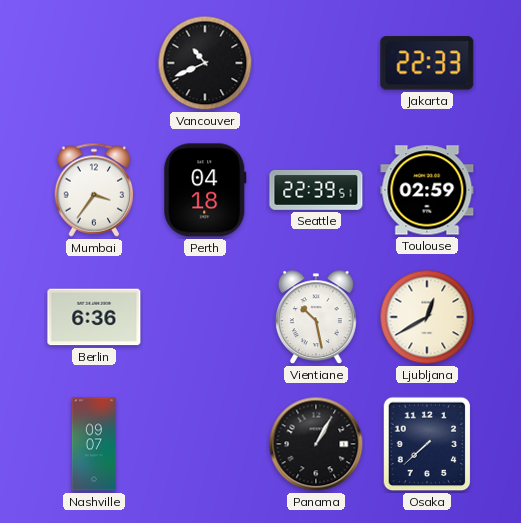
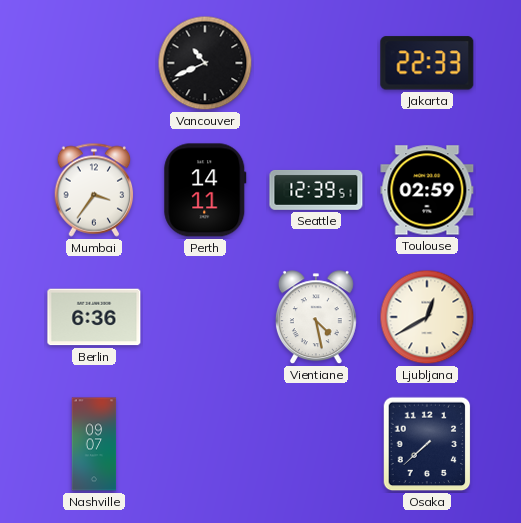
Perth: 04:18 -> 14:11 (205, 190)
Seattle: 22:39 -> 12:39 (316, 190)
Vientiane: 10:28 -> 4:28 (316, 318)
Panama: 1:05 -> none (316, 444)
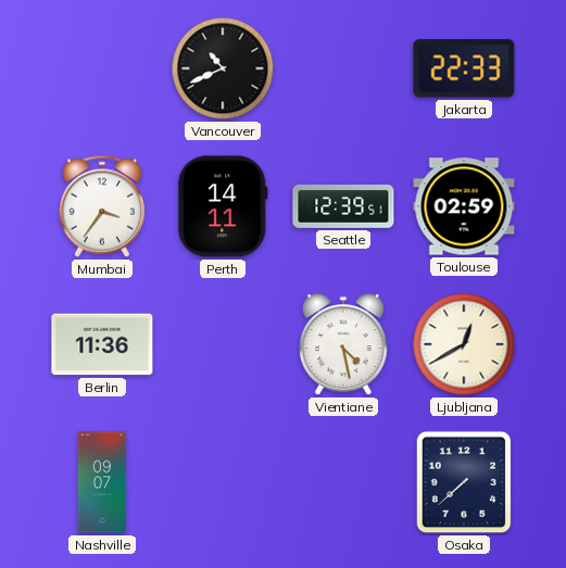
Berlin: 6:36 -> 11:36 (102, 344)
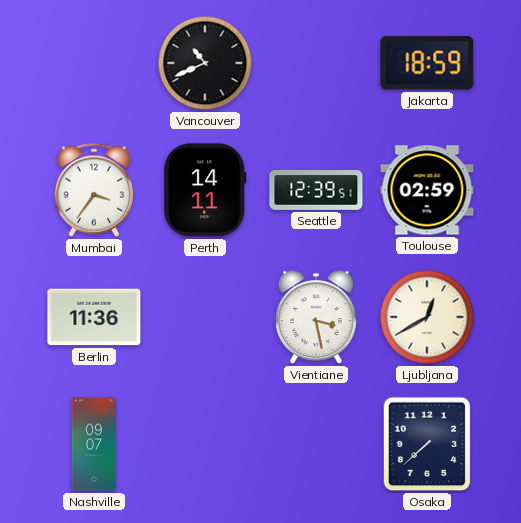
Jakarta: 22:33 -> 18:59 (427, 63)
Vientiane: 4:28 -> 3:28 (316, 318)
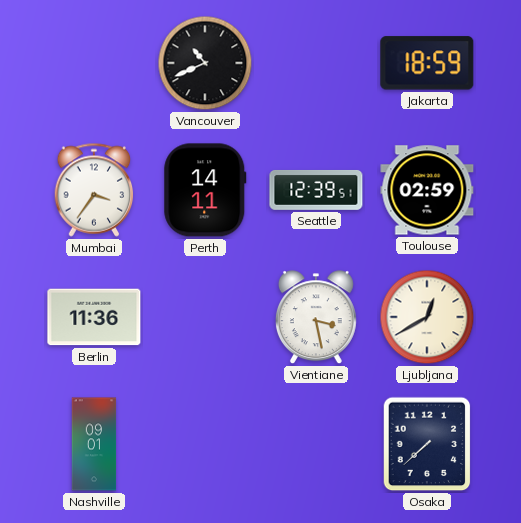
Nashville: 09:07 -> 09:01 (94, 444)
